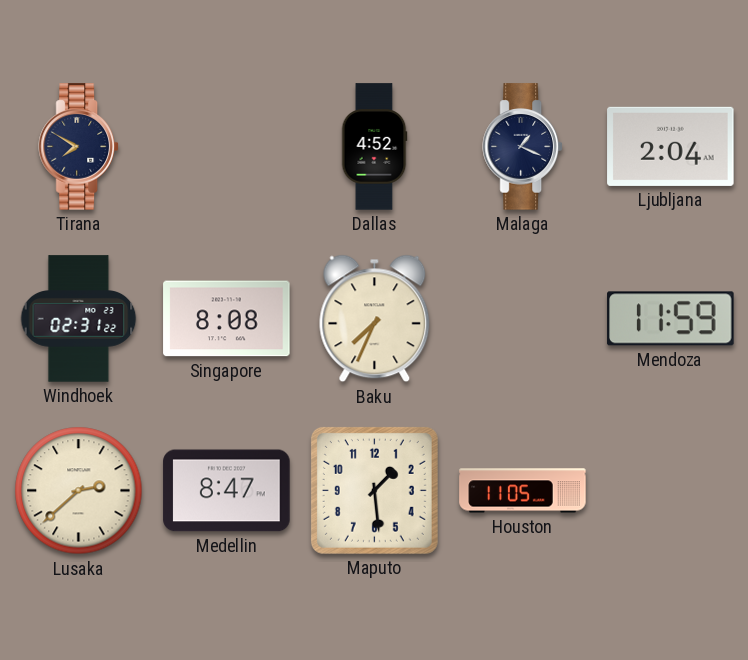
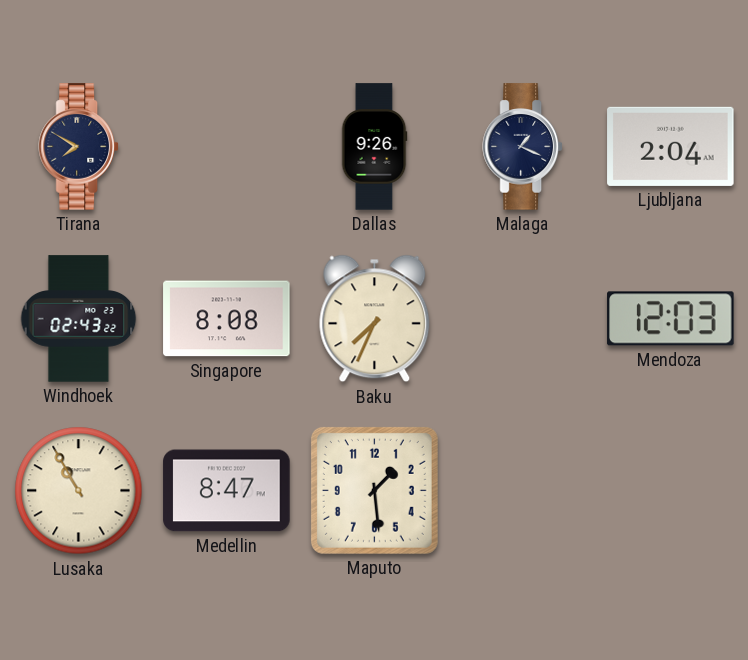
Dallas: 4:52 -> 9:26 (374, 147)
Windhoek: 02:31 -> 02:43 (79, 319)
Mendoza: 11:59 -> 12:03 (671, 319)
Lusaka: 2:38 -> 10:55 (79, 491)
Houston: 11:05 -> none (523, 491)
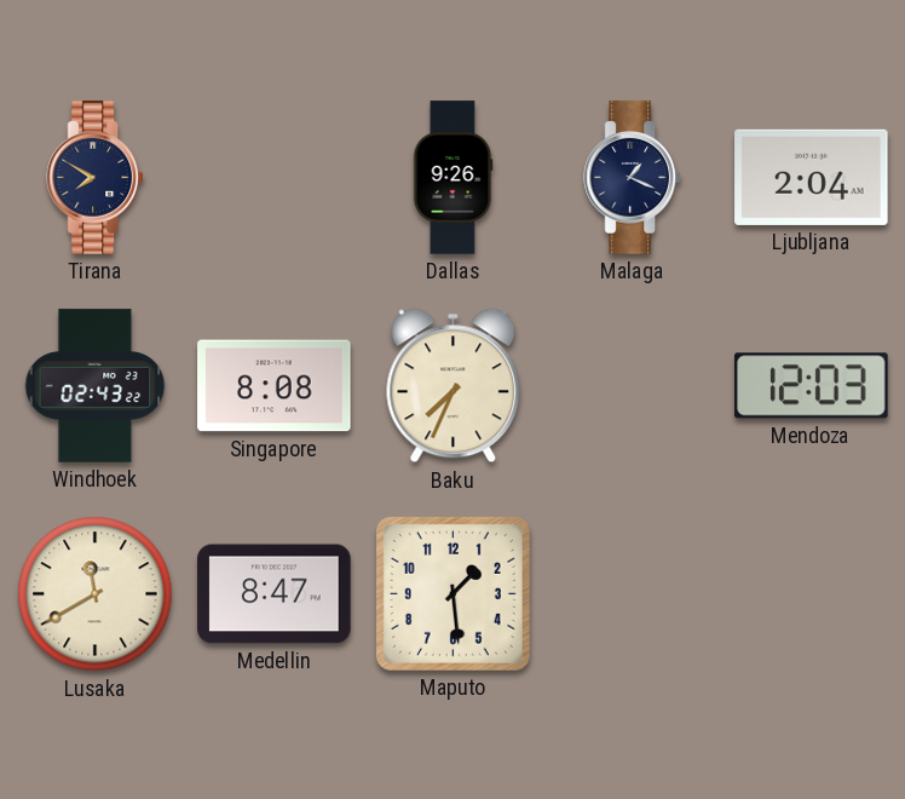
Lusaka: 10:55 -> 11:40 (96, 594)
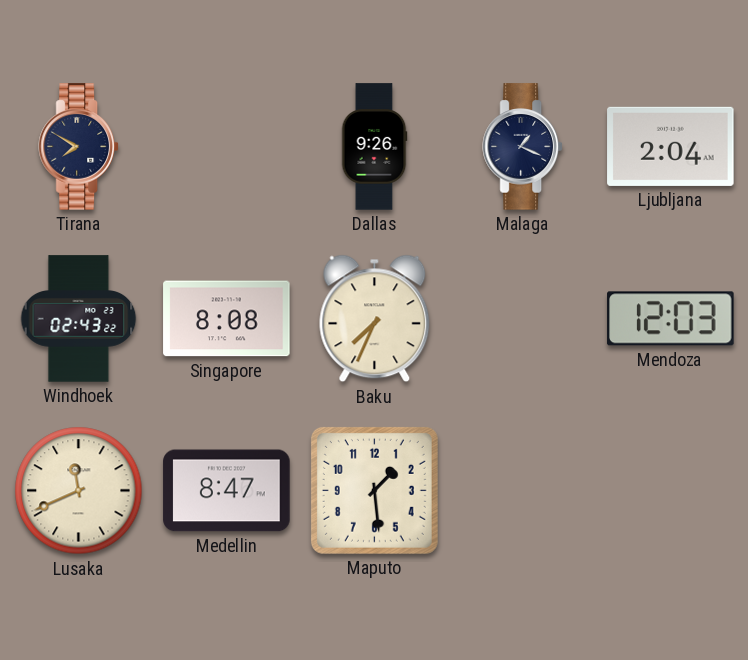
Lusaka: 11:40 -> 11:41 (79, 491)
